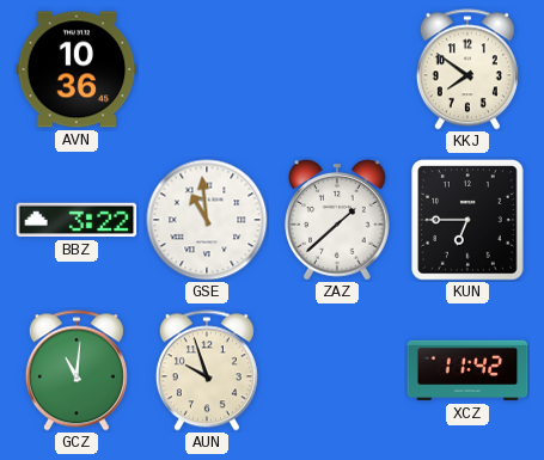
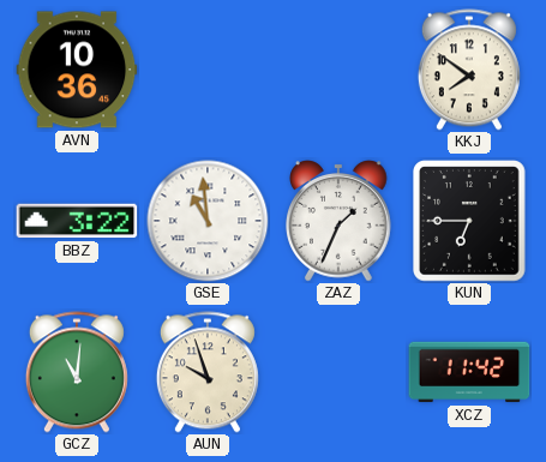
ZAZ: 1:38 -> 1:34 (340, 221)
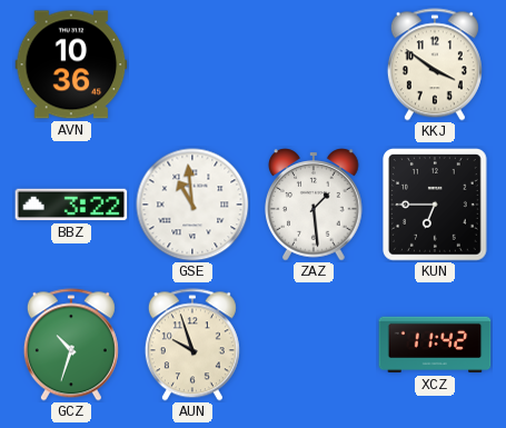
KKJ: 7:51 -> 3:51 (435, 64)
ZAZ: 1:34 -> 1:29 (315, 205)
GCZ: 11:01 -> 10:33 (71, 345)
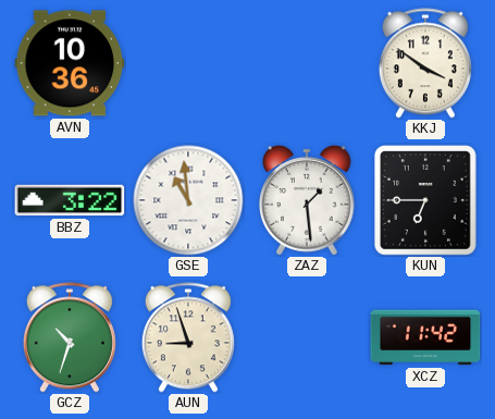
AUN: 9:57 -> 8:57 (188, 337)
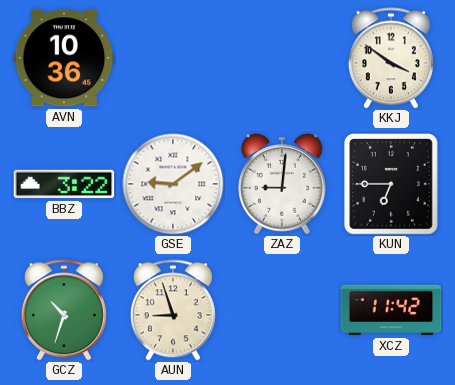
GSE: 10:59 -> 9:09 (173, 184)
ZAZ: 1:29 -> 9:01 (283, 184)
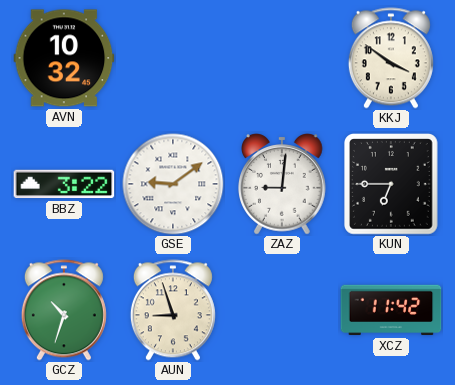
AVN: 10:36 -> 10:32 (64, 58)
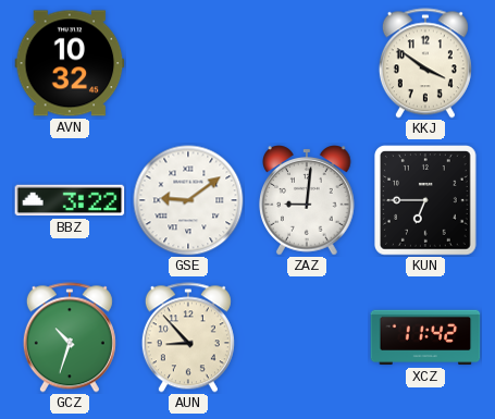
AUN: 8:57 -> 8:53 (188, 337)
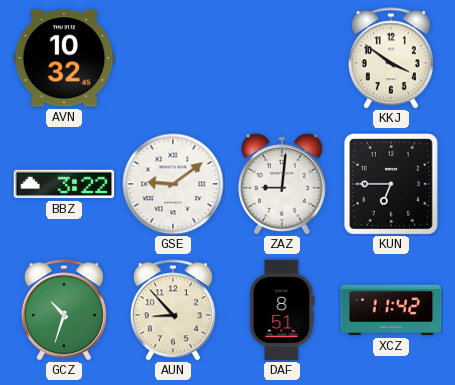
DAF: none -> 8:51 (282, 310)
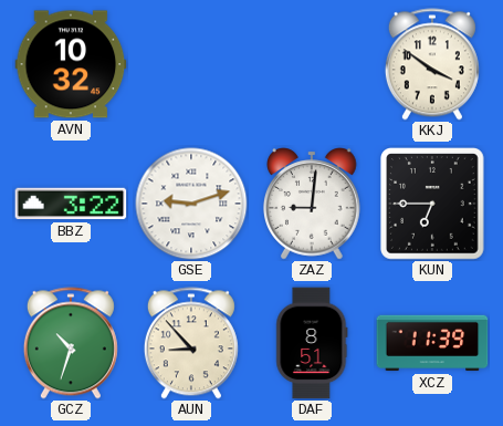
GSE: 9:09 -> 9:12 (191, 204)
XCZ: 11:42 -> 11:39 (432, 343)
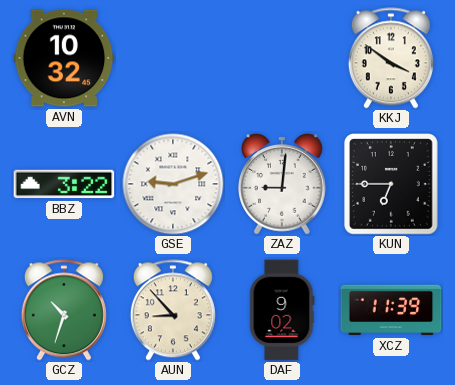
DAF: 8:51 -> 9:02 (282, 310)
